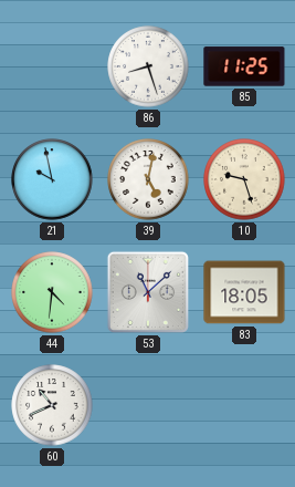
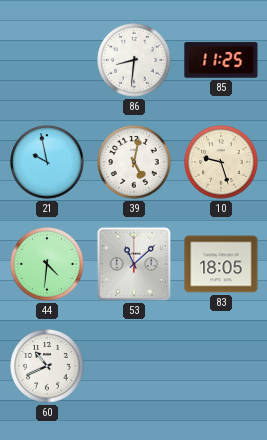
86: 8:27 -> 8:31 (134, 60)
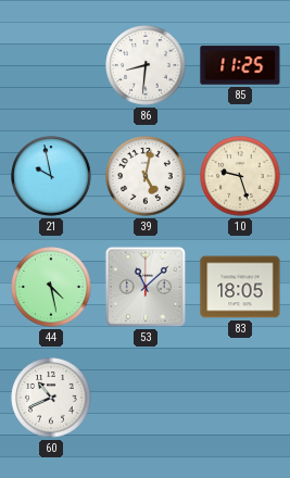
44: 4:31 -> 4:28 (51, 287)
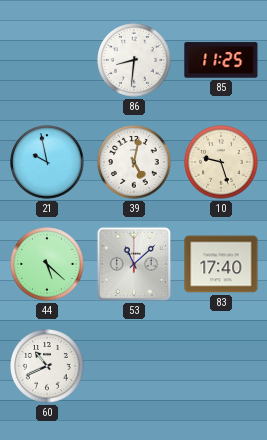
44: 4:28 -> 5:22 (47, 264)
83: 18:05 -> 17:40 (221, 264)
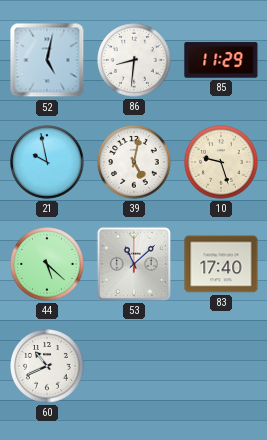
52: none -> 5:02 (47, 60)
85: 11:25 -> 11:29 (221, 60)
